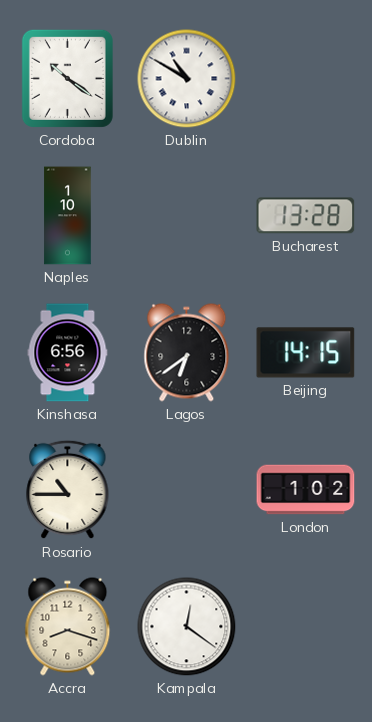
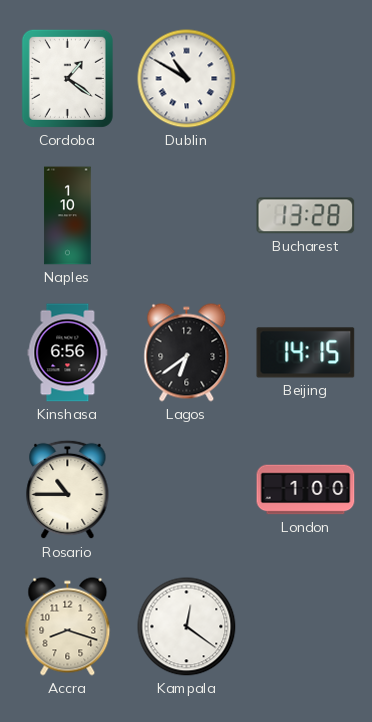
Cordoba: 10:21 -> 1:21 (67, 78)
London: 1:02 -> 1:00 (306, 490)
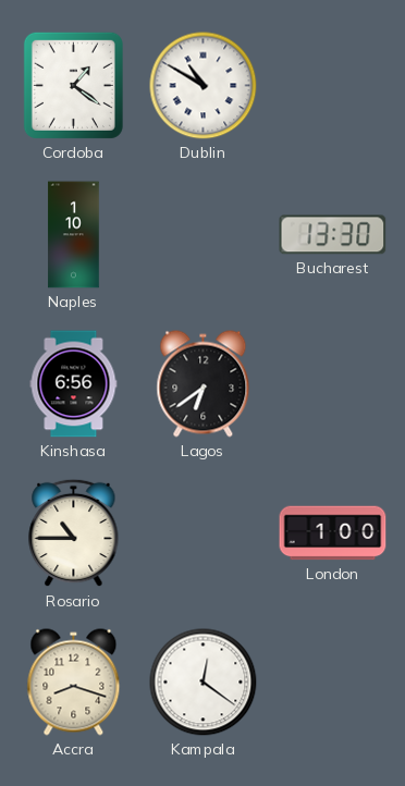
Bucharest: 13:28 -> 13:30 (333, 235)
Beijing: 14:15 -> none (306, 353)
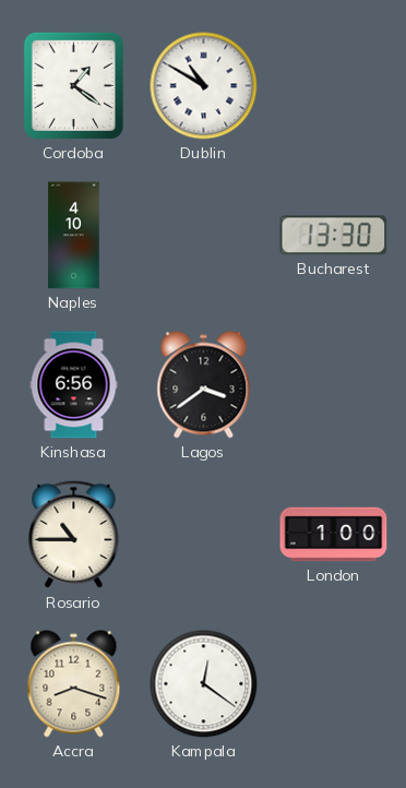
Naples: 1:10 -> 4:10 (74, 236)
Lagos: 6:39 -> 3:39 (204, 385)
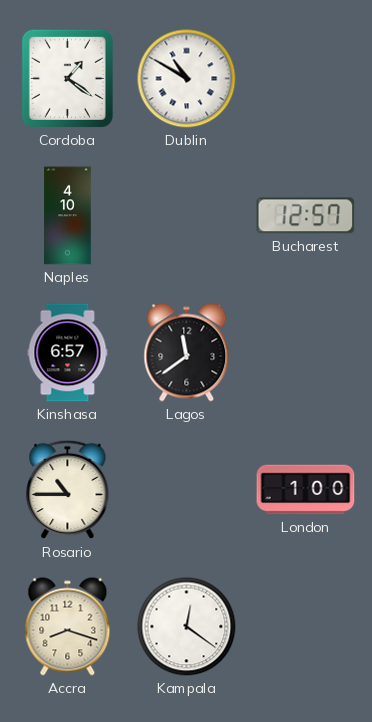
Bucharest: 13:30 -> 12:57 (306, 216)
Kinshasa: 6:56 -> 6:57 (68, 353)
Lagos: 3:39 -> 11:39 (187, 353)
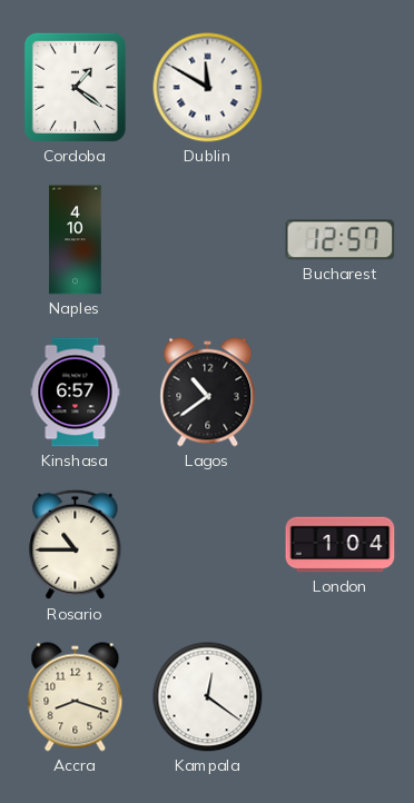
Dublin: 10:50 -> 11:50 (208, 88)
Lagos: 11:39 -> 10:39 (208, 393)
London: 1:00 -> 1:04 (341, 545)
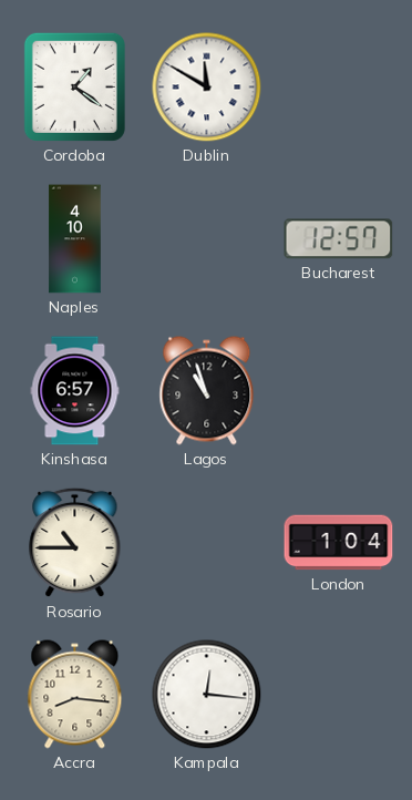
Lagos: 10:39 -> 10:57 (207, 391)
Accra: 8:18 -> 8:16 (75, 695)
Kampala: 12:21 -> 12:16 (207, 695)
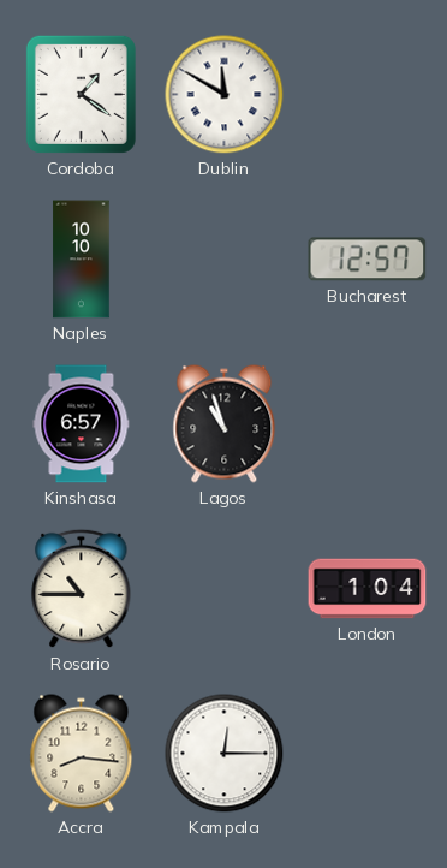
Naples: 4:10 -> 10:10 (82, 260)
Kampala: 12:16 -> 12:15 (225, 754)
